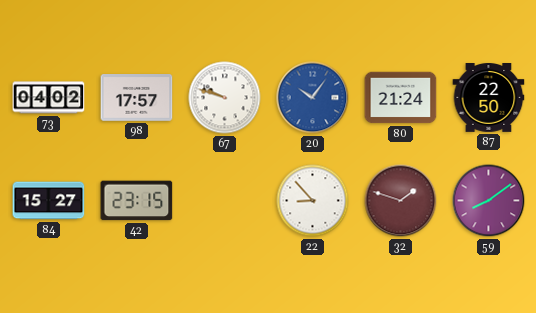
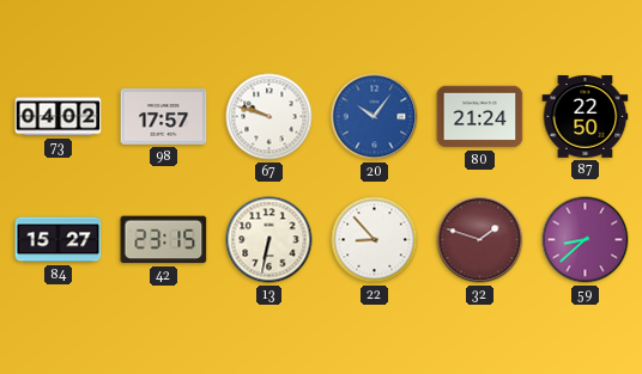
13: none -> 6:32 (269, 240)
59: 8:09 -> 8:38 (586, 240)
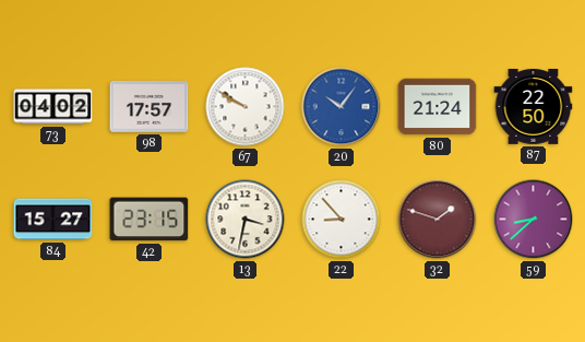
67: 9:48 -> 9:50 (246, 107)
13: 6:32 -> 3:32 (246, 220)
